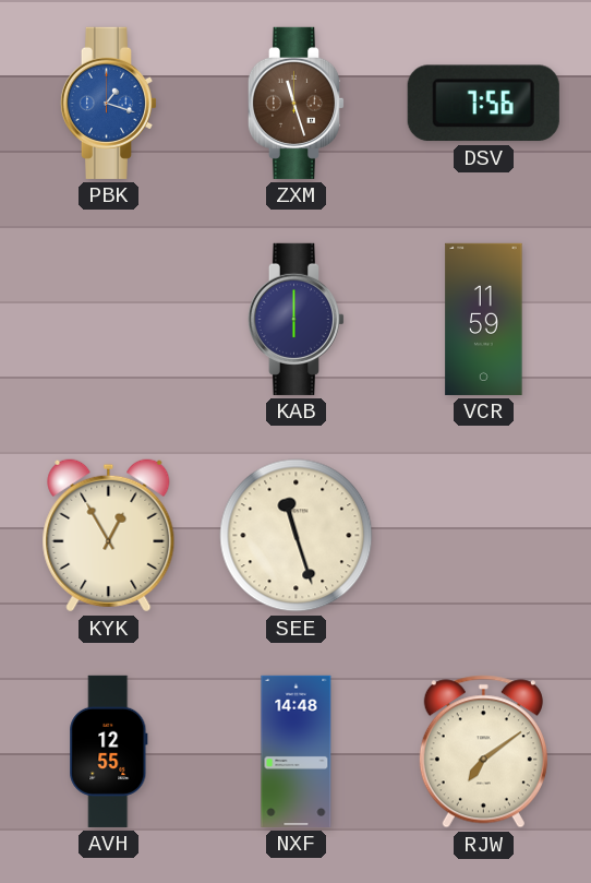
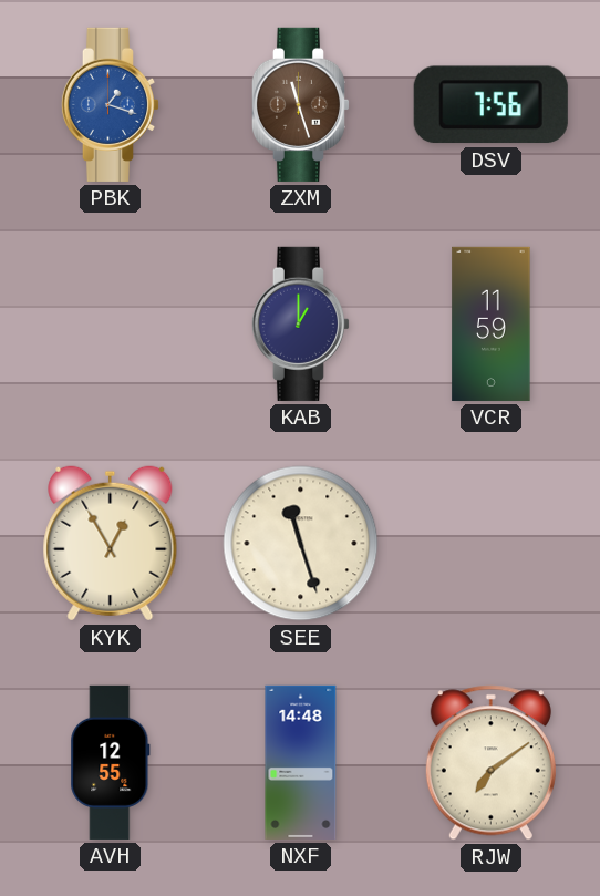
KAB: 6:00 -> 1:00 (300, 323)
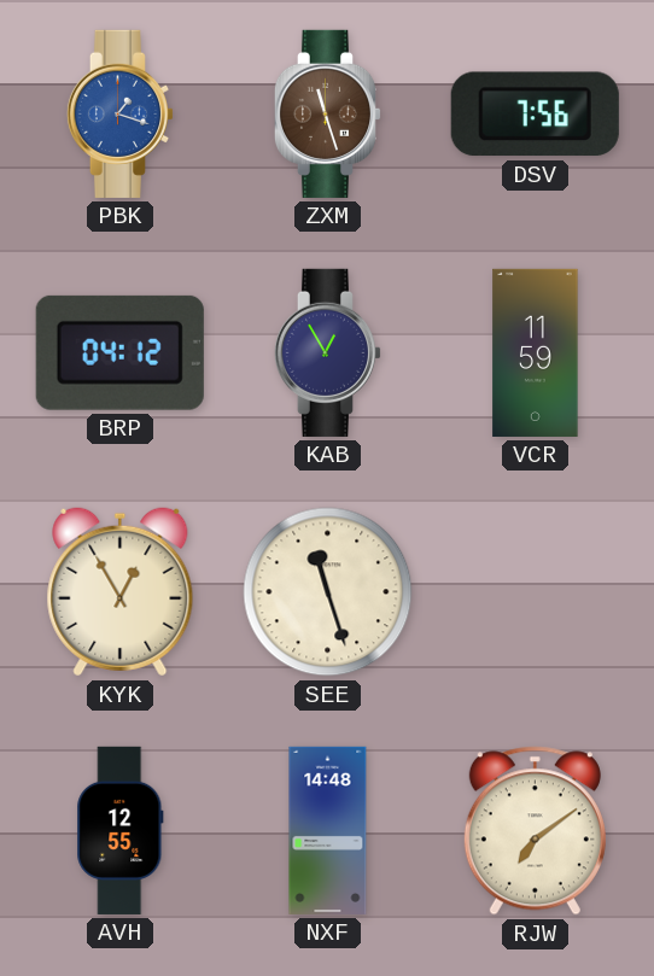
BRP: none -> 04:12 (119, 352)
KAB: 1:00 -> 12:55 (327, 352)
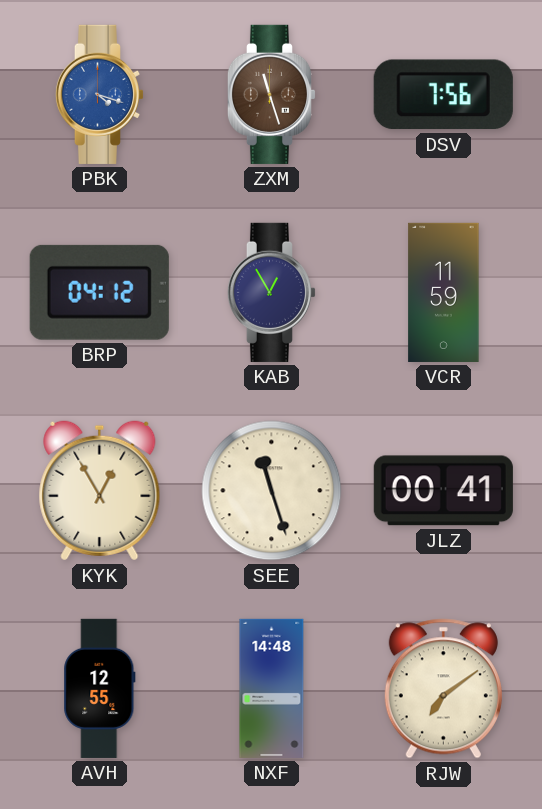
PBK: 1:18 -> 4:18 (99, 94)
JLZ: none -> 00:41 (443, 491)
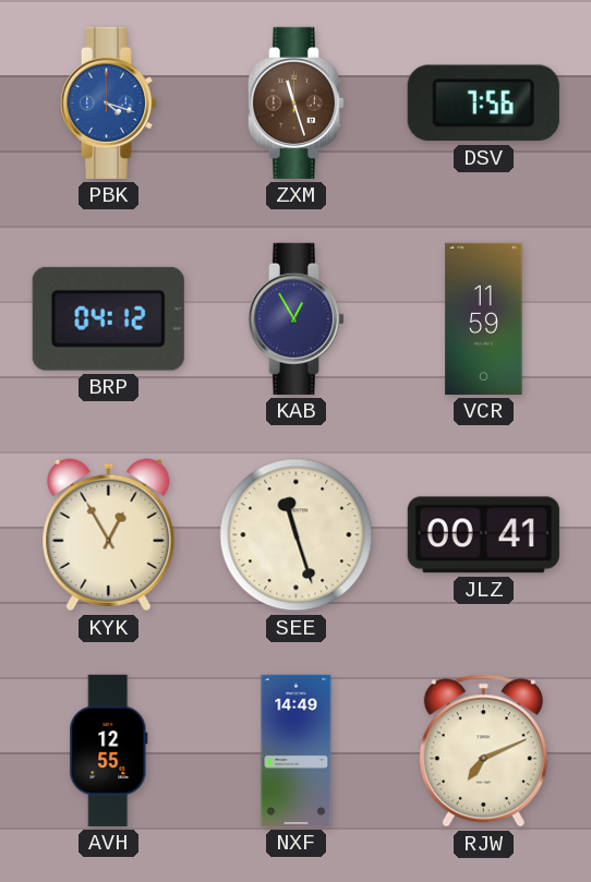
NXF: 14:48 -> 14:49 (297, 750)
RJW: 7:09 -> 7:11 (483, 751)
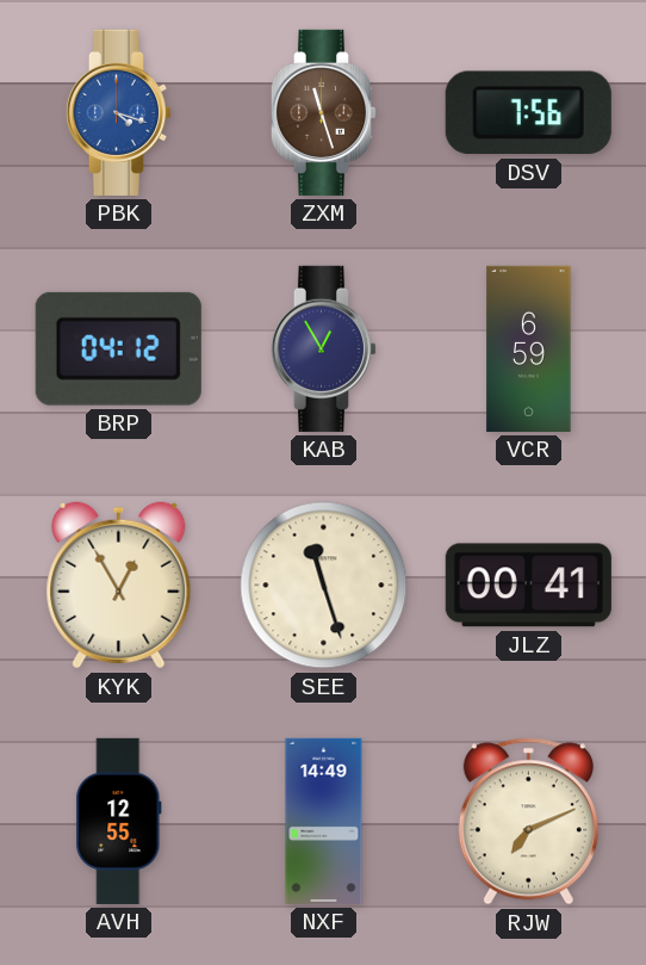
VCR: 11:59 -> 6:59 (529, 348)
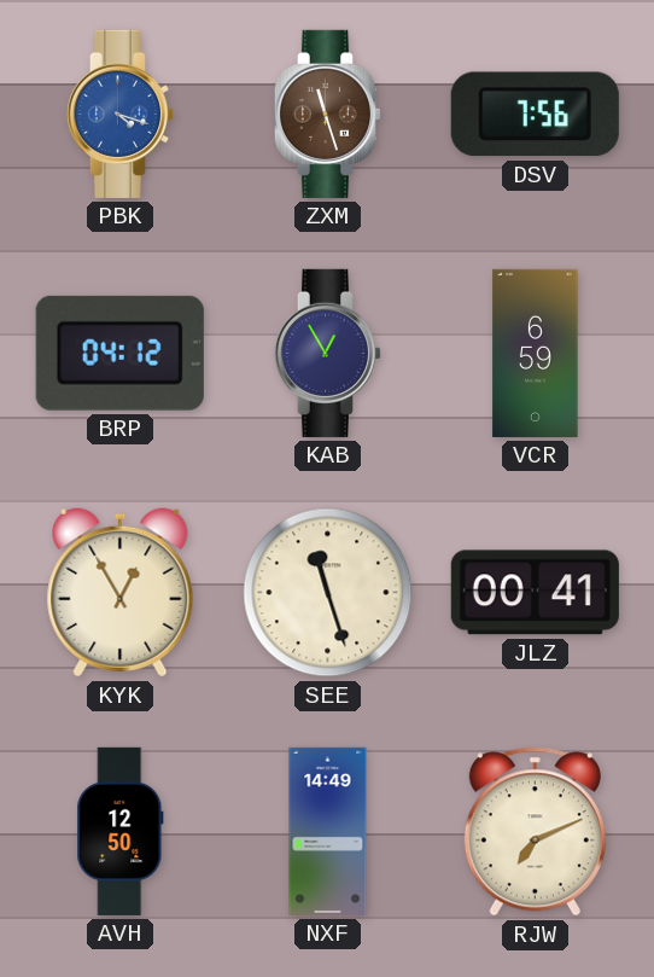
AVH: 12:55 -> 12:50 (121, 831)
